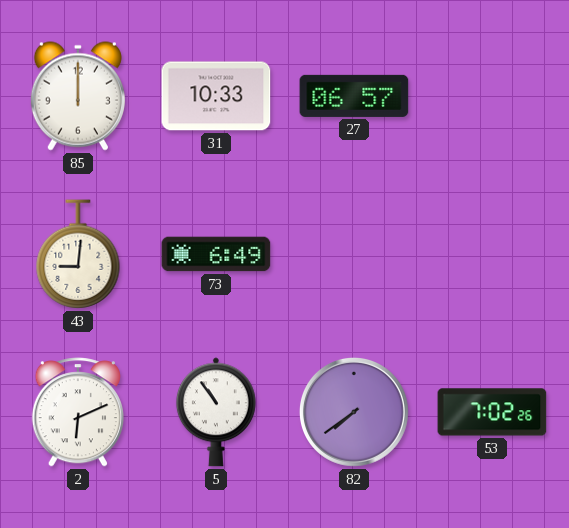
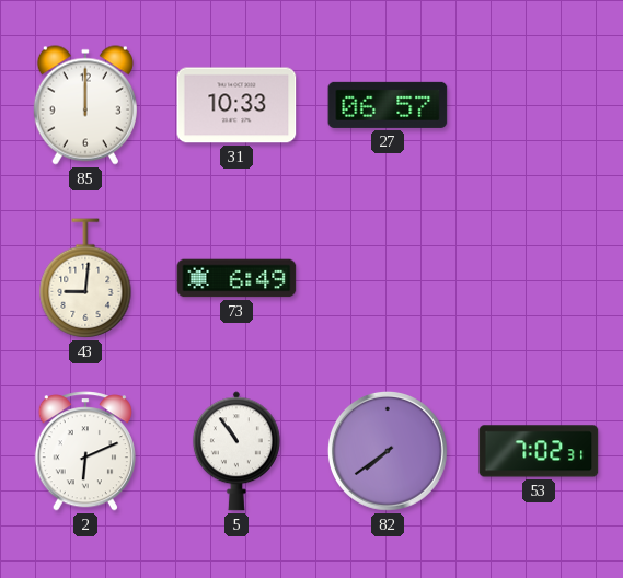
53: 7:02:26 -> 7:02:31 (539, 451)
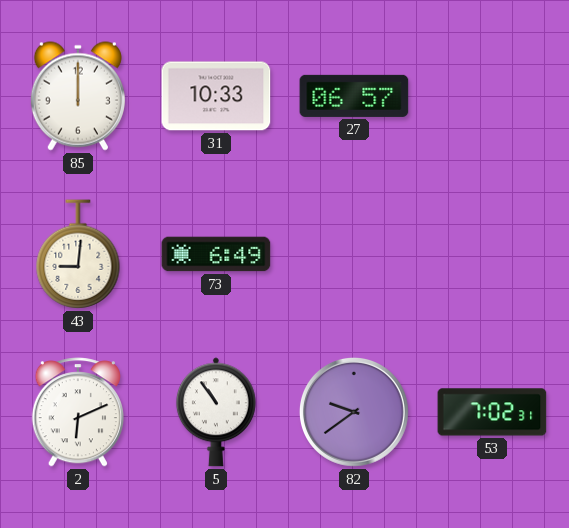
82: 7:39 -> 9:39 (354, 412)
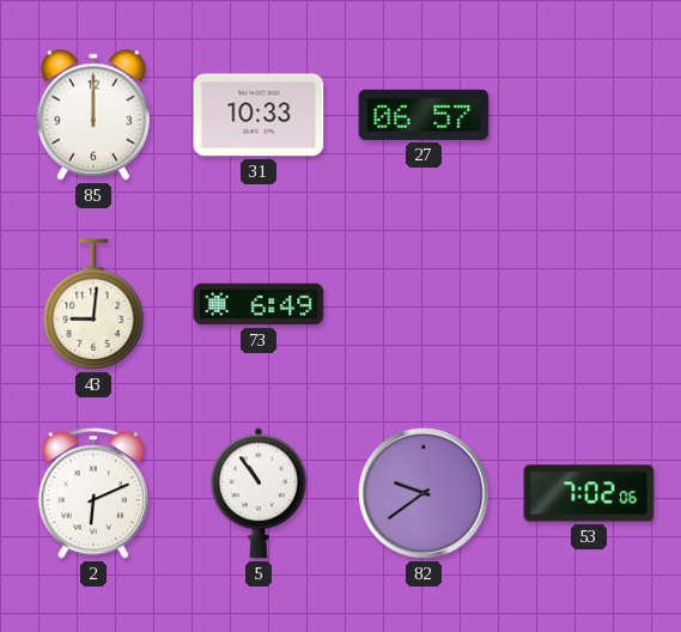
53: 7:02:31 -> 7:02:06 (589, 493)
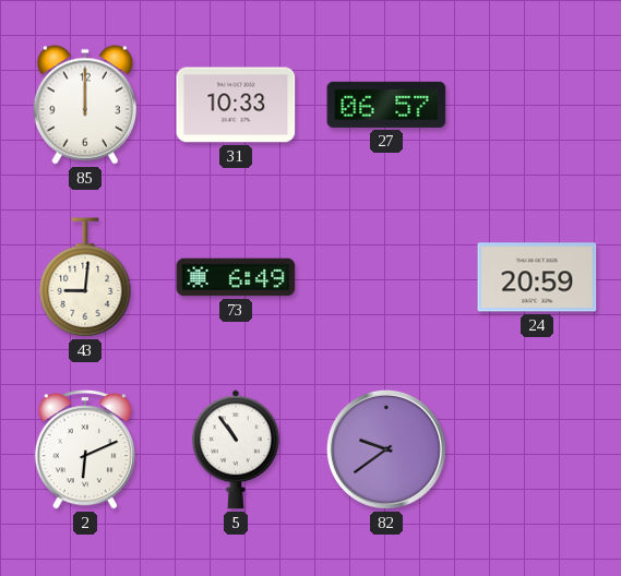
24: none -> 20:59 (537, 277)
53: 7:02 -> none (589, 493)
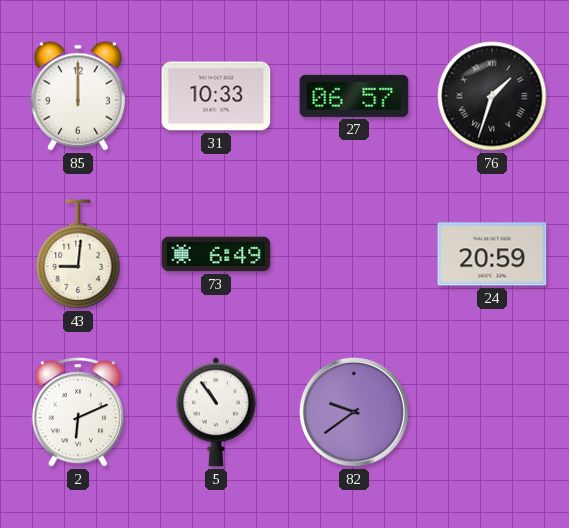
76: none -> 1:33 (492, 96)
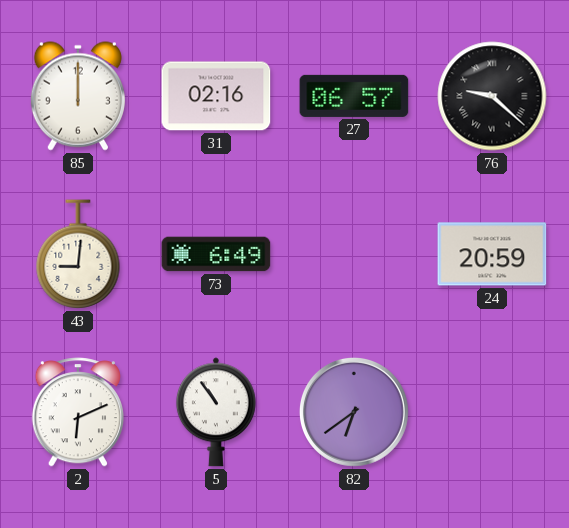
31: 10:33 -> 02:16 (216, 96)
76: 1:33 -> 9:22 (492, 96)
82: 9:39 -> 6:39 (354, 412)
